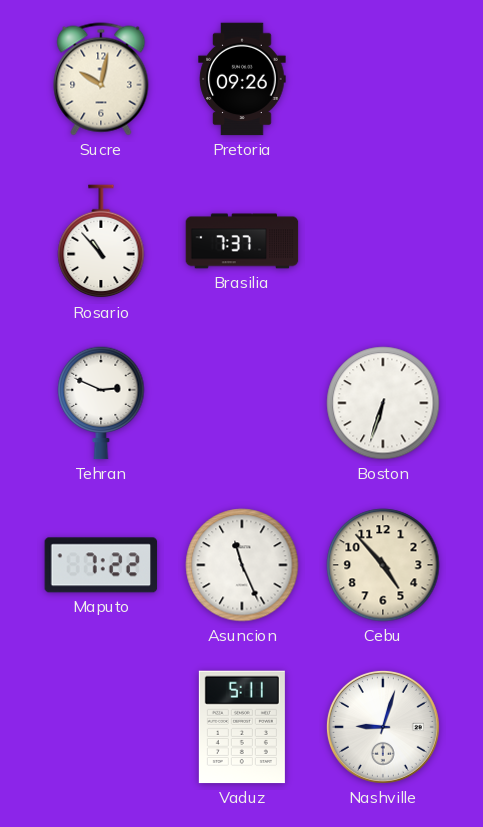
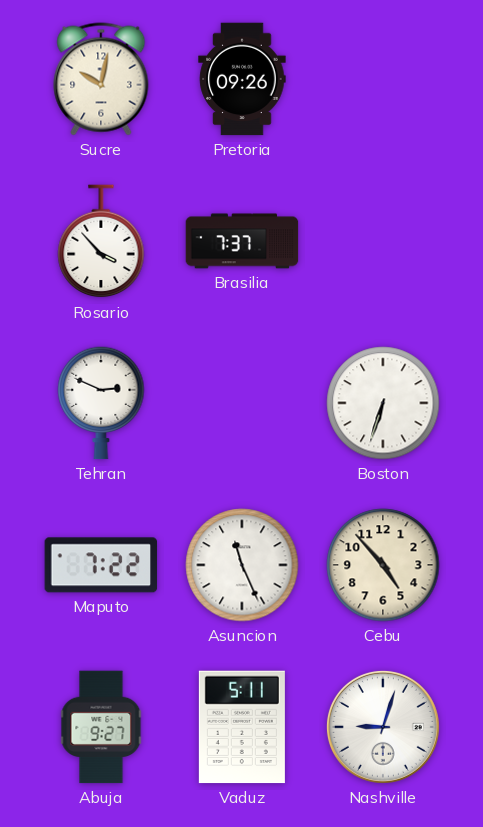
Rosario: 10:53 -> 3:53 (101, 242)
Abuja: none -> 9:27 (101, 727)
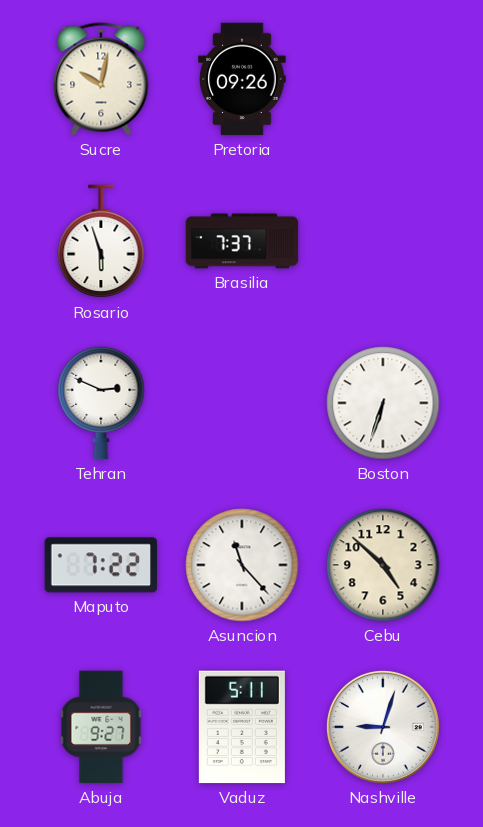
Rosario: 3:53 -> 5:57 (101, 242)
Asuncion: 11:26 -> 11:23 (242, 565)
Cebu: 4:53 -> 4:52 (383, 565)
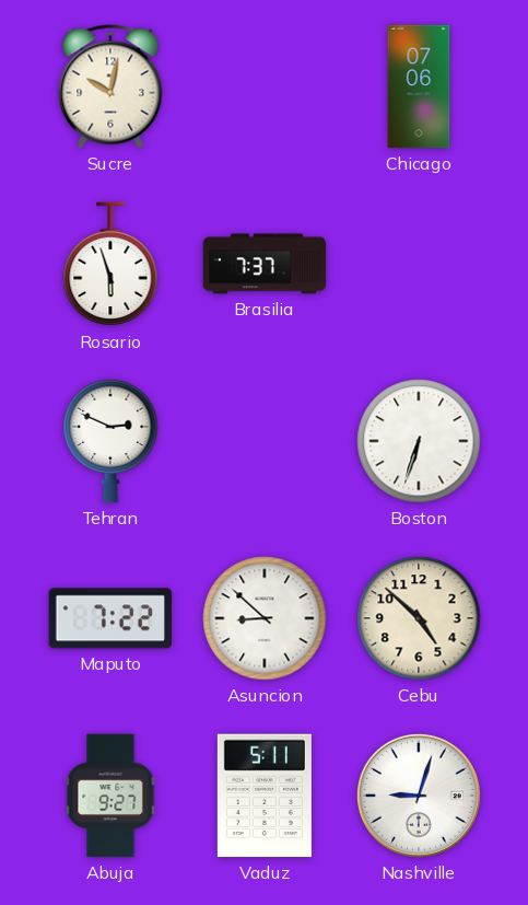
Pretoria: 09:26 -> none (242, 79)
Chicago: none -> 07:06 (419, 86)
Asuncion: 11:23 -> 8:52 (265, 618)
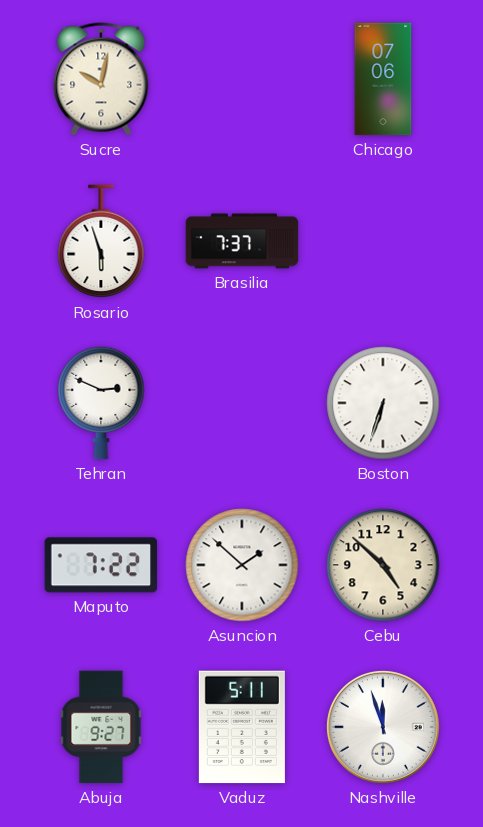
Asuncion: 8:52 -> 1:52 (242, 565)
Nashville: 9:03 -> 11:57 (383, 727)
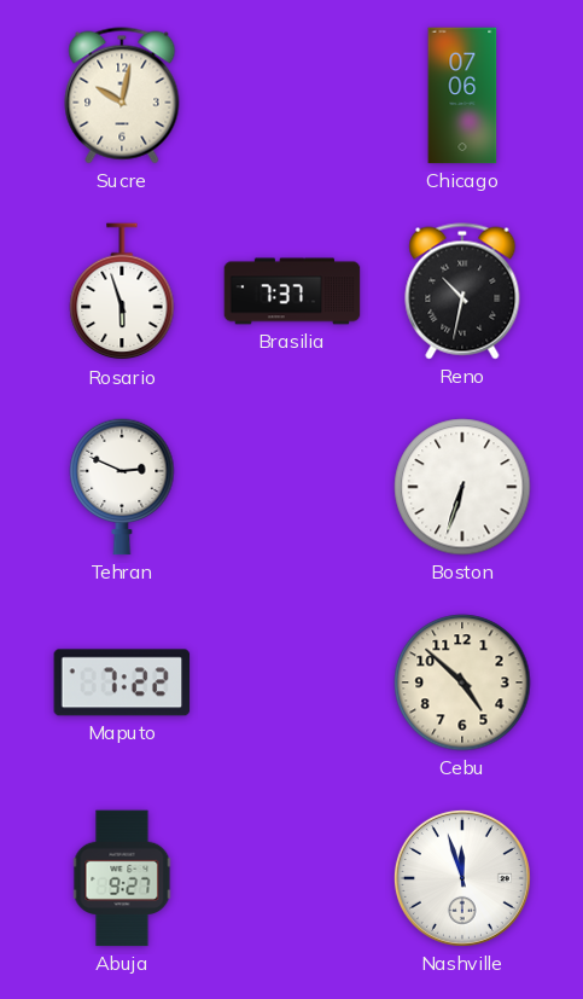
Reno: none -> 10:32 (462, 291)
Asuncion: 1:52 -> none (242, 565)
Vaduz: 5:11 -> none (242, 727)
